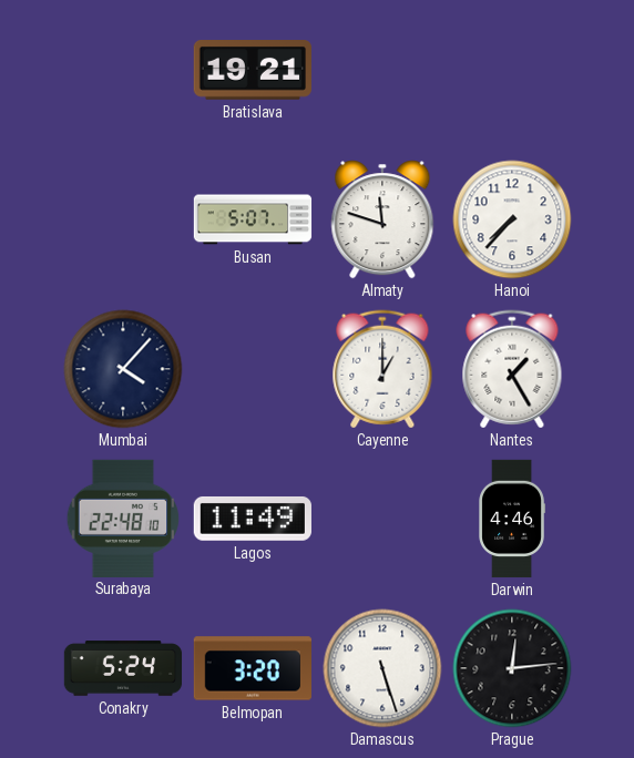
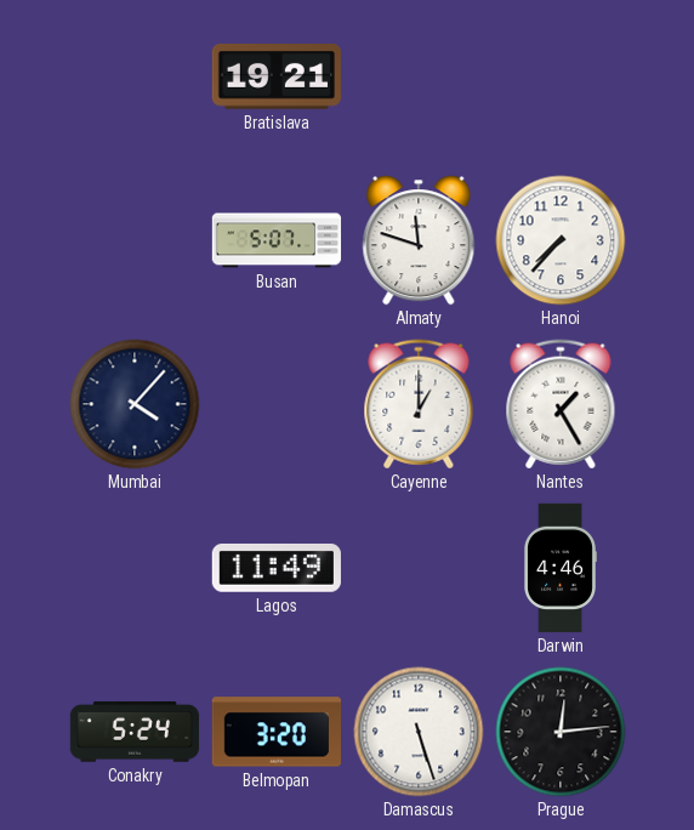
Surabaya: 22:48 -> none (123, 518)
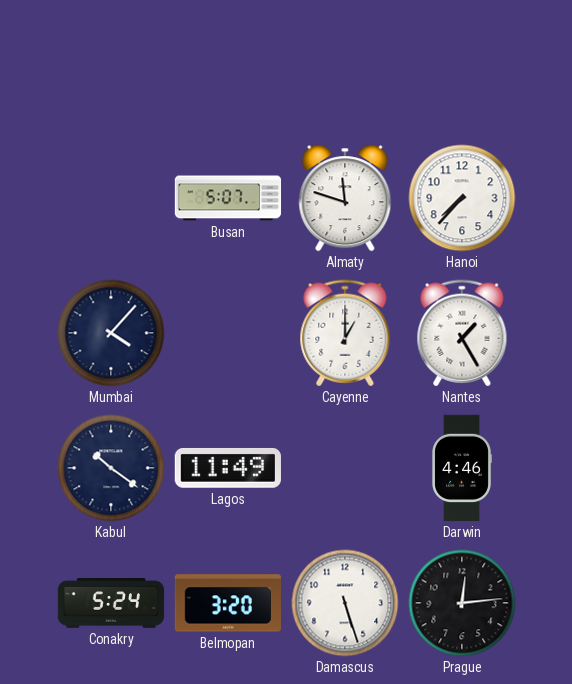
Bratislava: 19:21 -> none (277, 78)
Kabul: none -> 10:21 (111, 468)
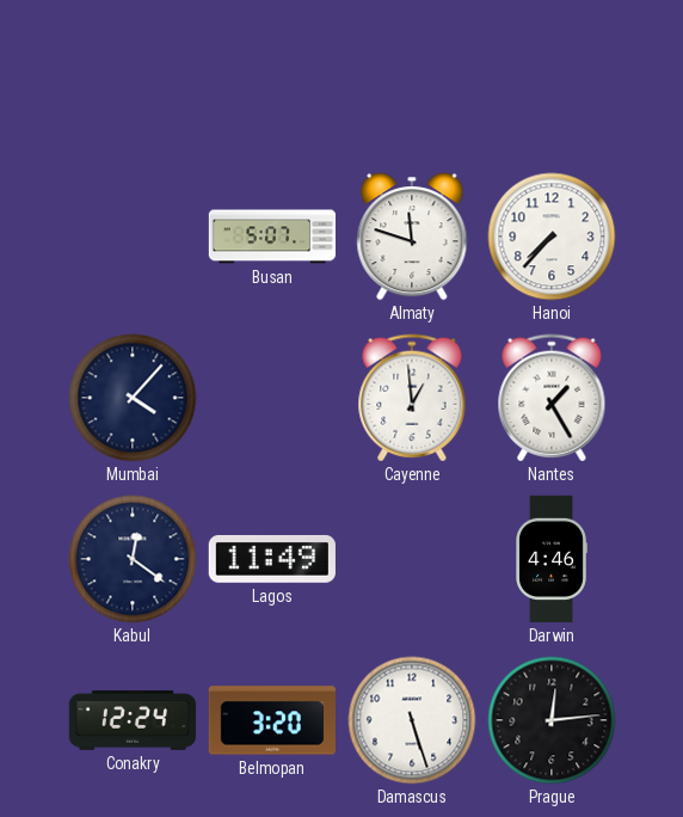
Cayenne: 1:00 -> 12:59 (412, 398)
Kabul: 10:21 -> 12:21 (133, 559)
Conakry: 5:24 -> 12:24 (133, 720)
